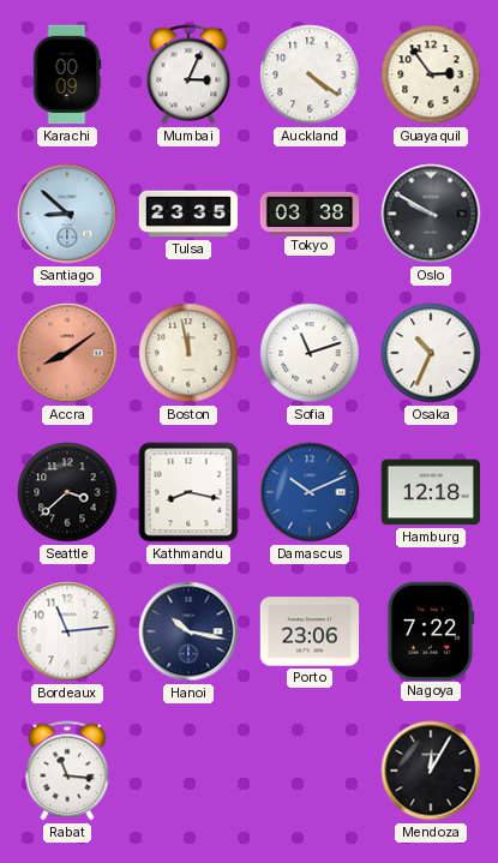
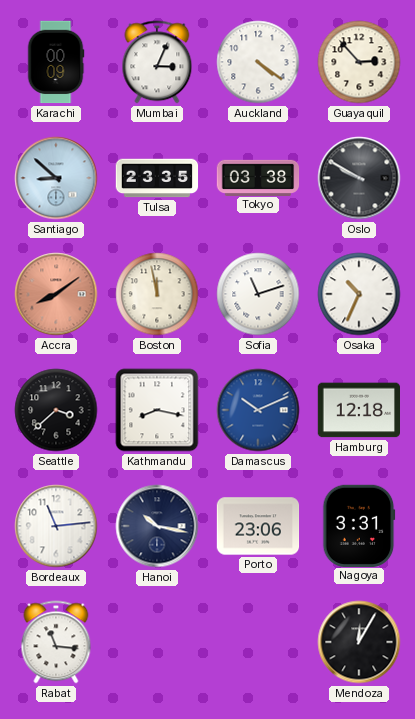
Guayaquil: 2:54 -> 2:53 (359, 62)
Nagoya: 7:22 -> 3:31 (359, 525)
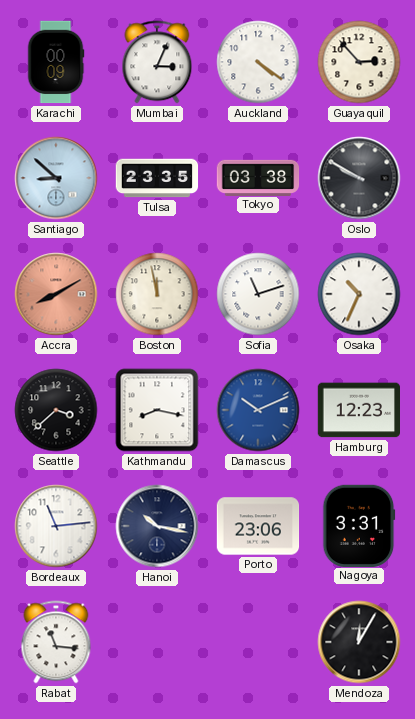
Accra: 8:09 -> 8:10 (56, 294)
Hamburg: 12:18 -> 12:23 (358, 410)
